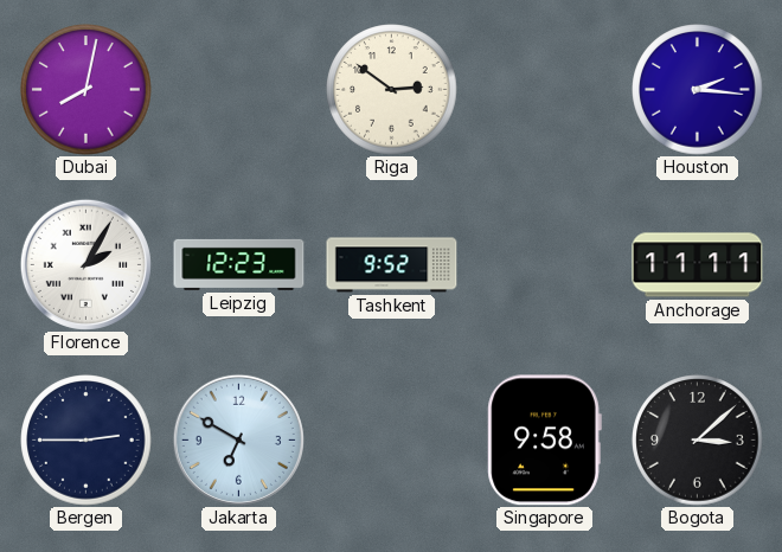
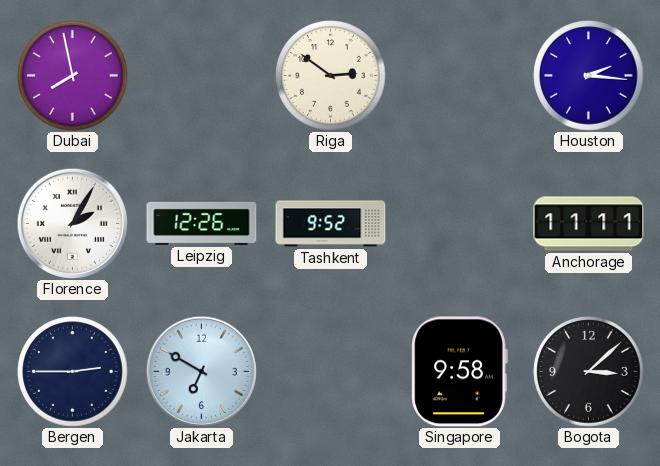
Dubai: 8:02 -> 7:58 (73, 76)
Leipzig: 12:23 -> 12:26 (202, 223)
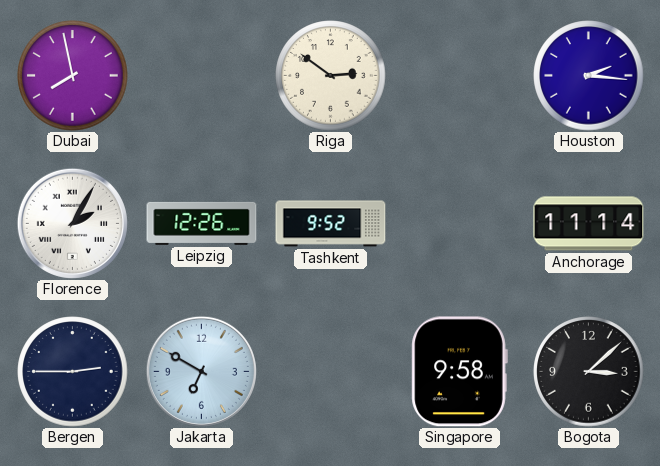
Anchorage: 11:11 -> 11:14 (589, 224)
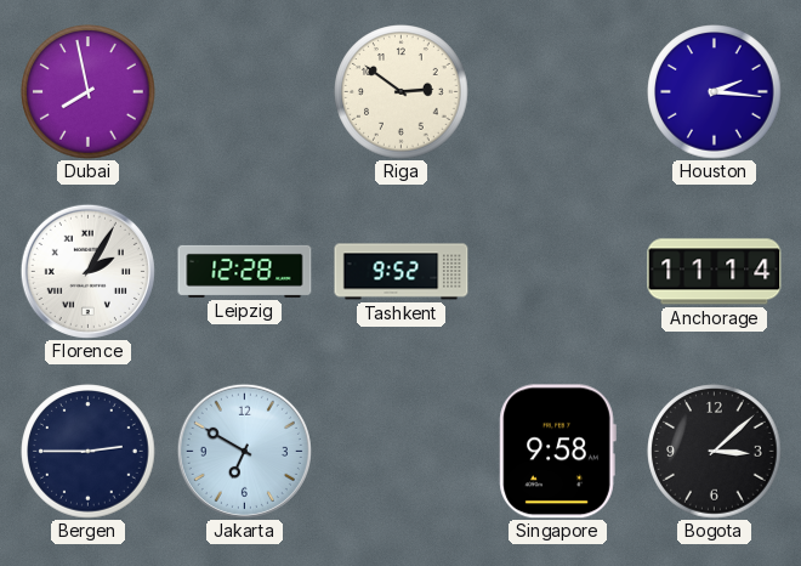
Leipzig: 12:26 -> 12:28 (245, 271)
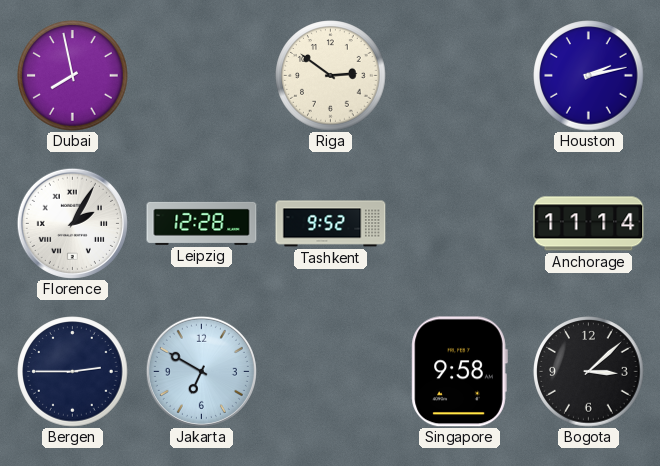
Houston: 2:16 -> 2:13 (589, 76)
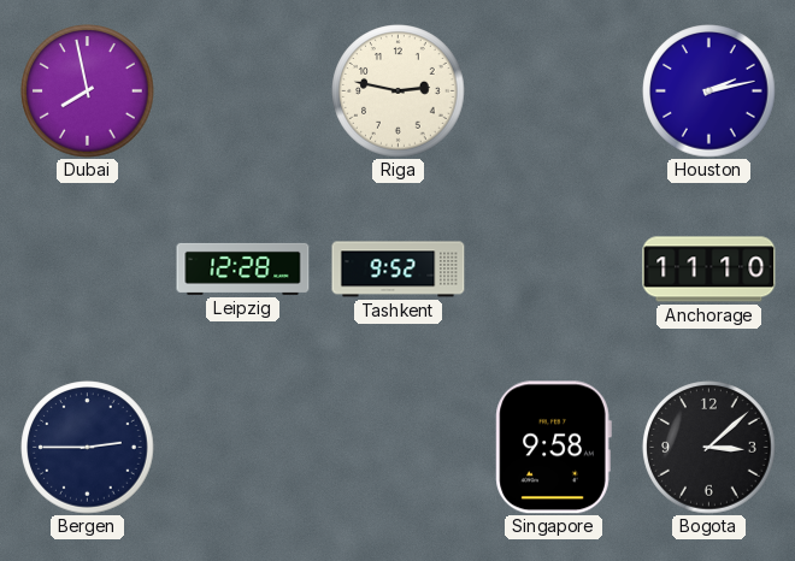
Riga: 2:51 -> 2:47 (399, 91)
Florence: 2:05 -> none (72, 223)
Anchorage: 11:14 -> 11:10 (709, 270)
Jakarta: 6:50 -> none (201, 371)
